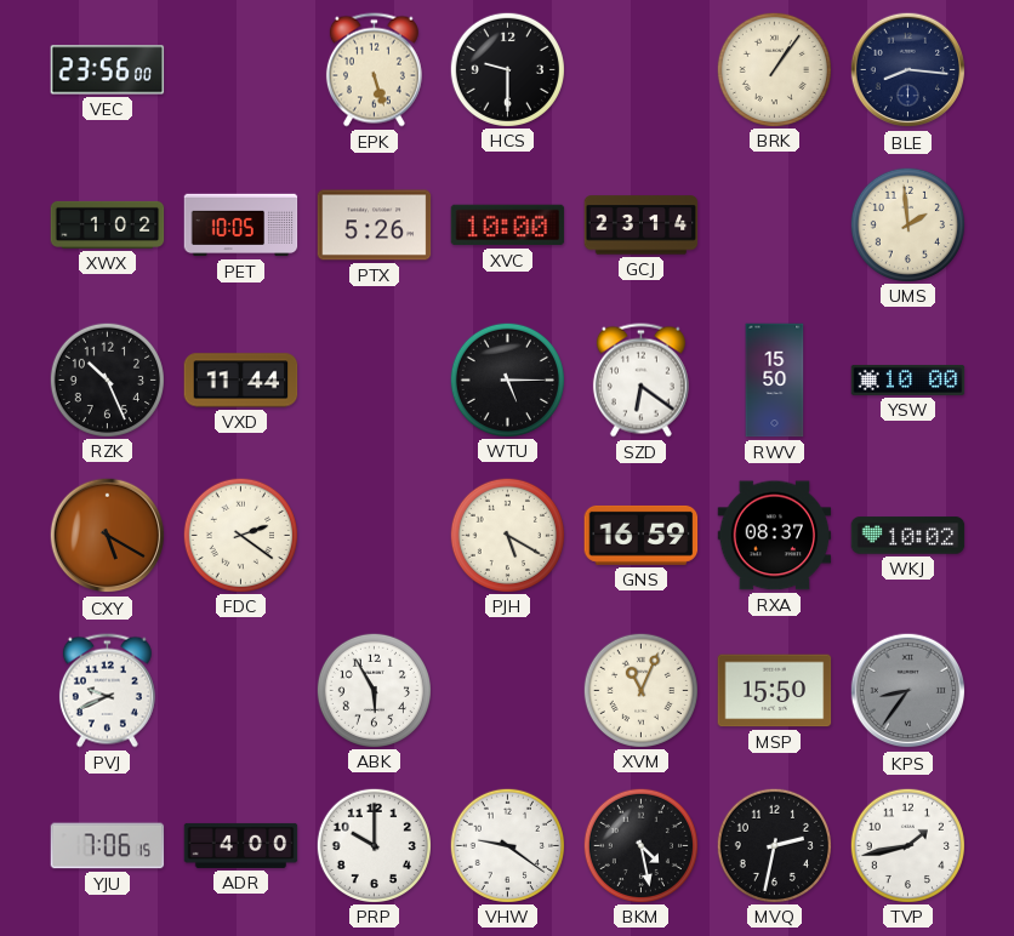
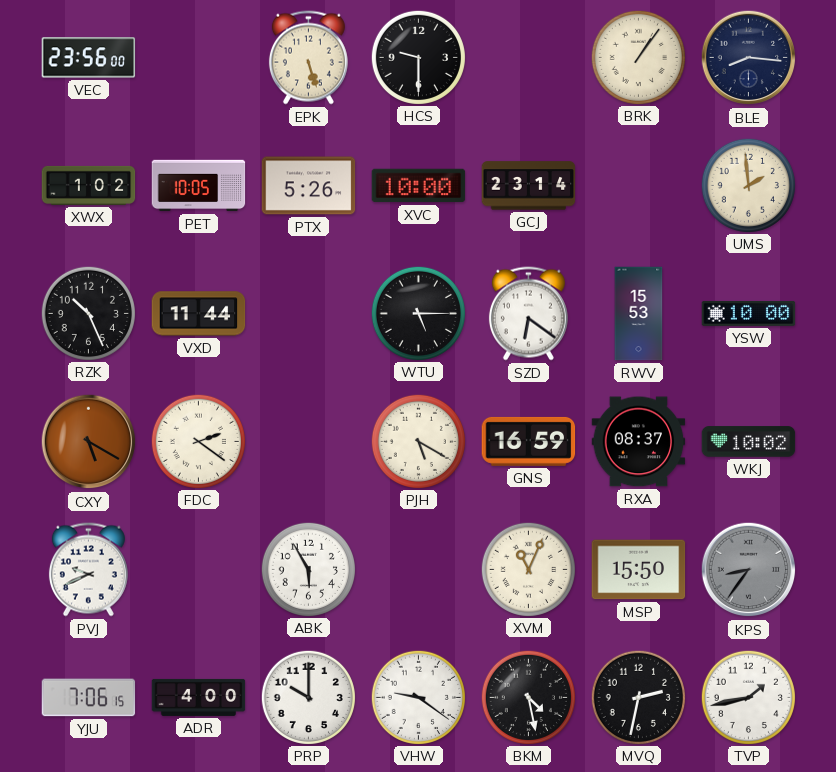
RWV: 15:50 -> 15:53 (639, 314)
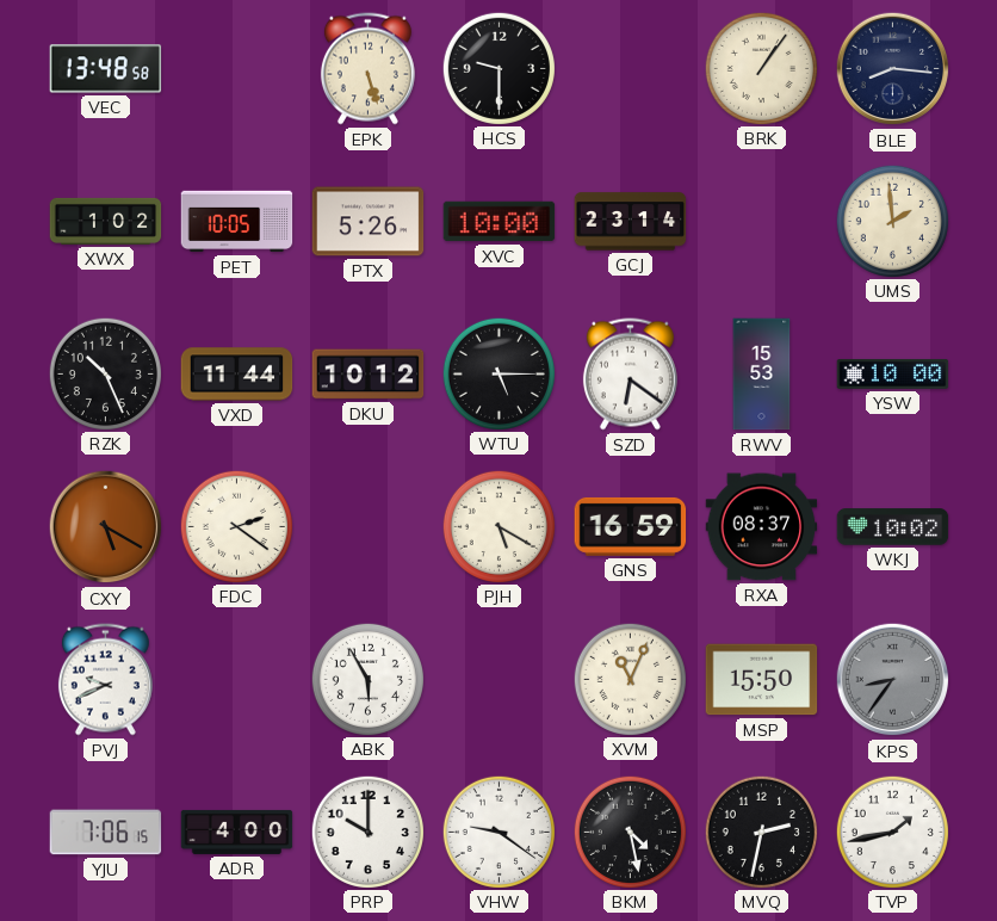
VEC: 23:56 -> 13:48 (106, 69)
DKU: none -> 10:12 (369, 375)
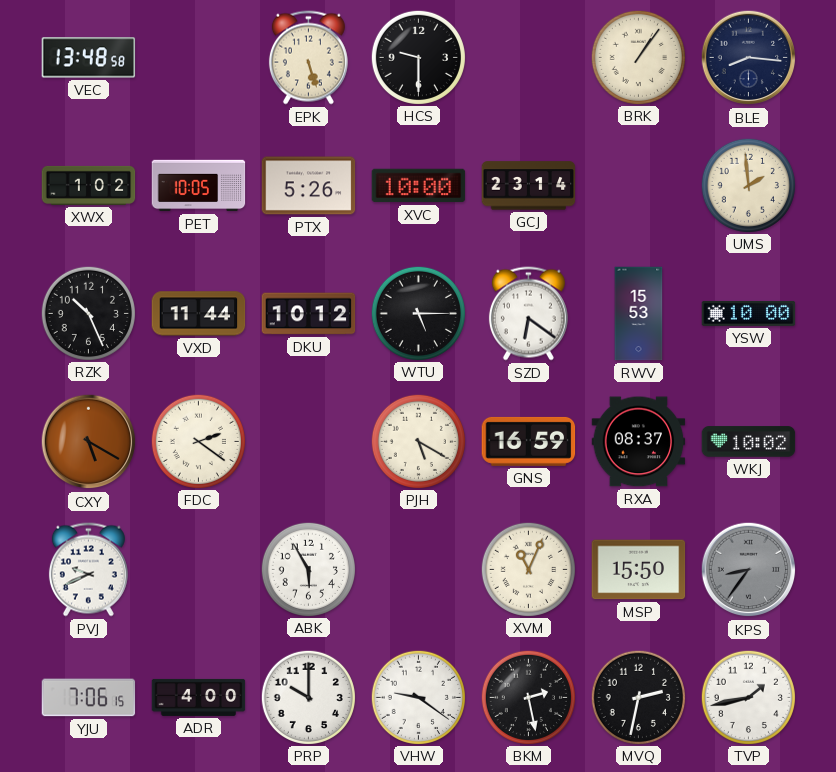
BKM: 4:28 -> 2:28 (528, 697)
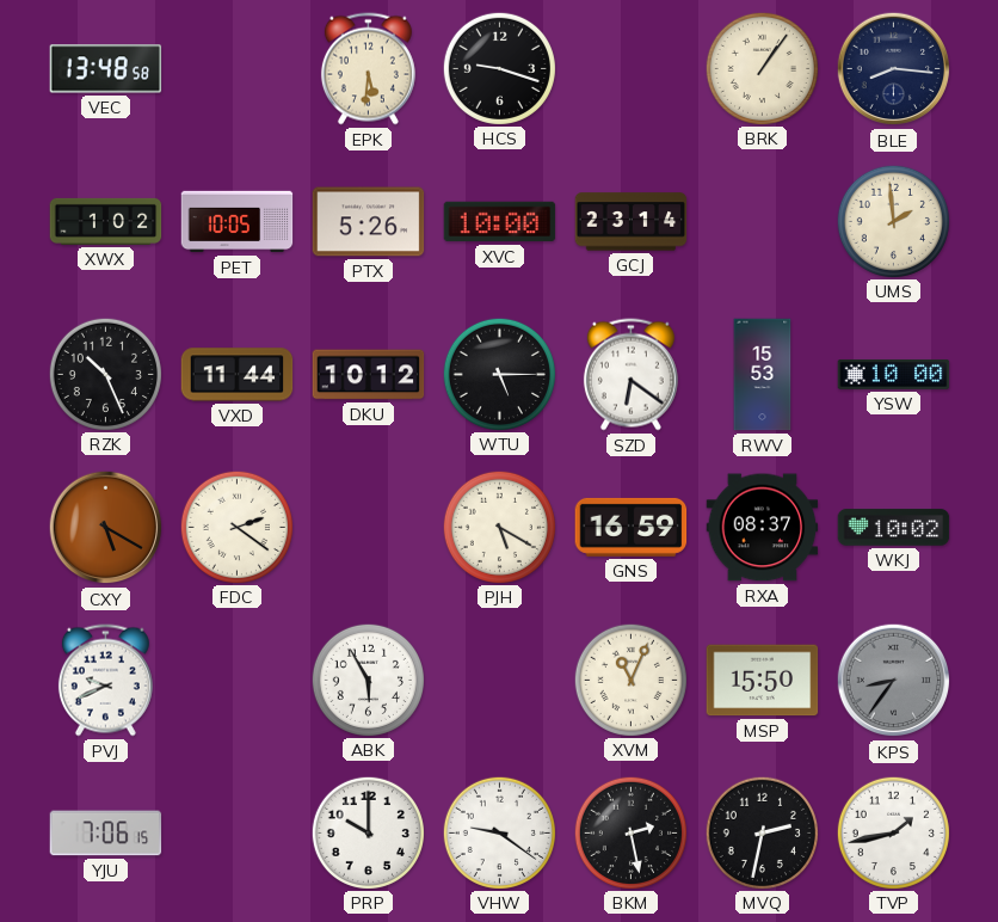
EPK: 5:27 -> 5:31 (368, 69)
HCS: 9:30 -> 9:18 (499, 68)
ADR: 4:00 -> none (199, 697)
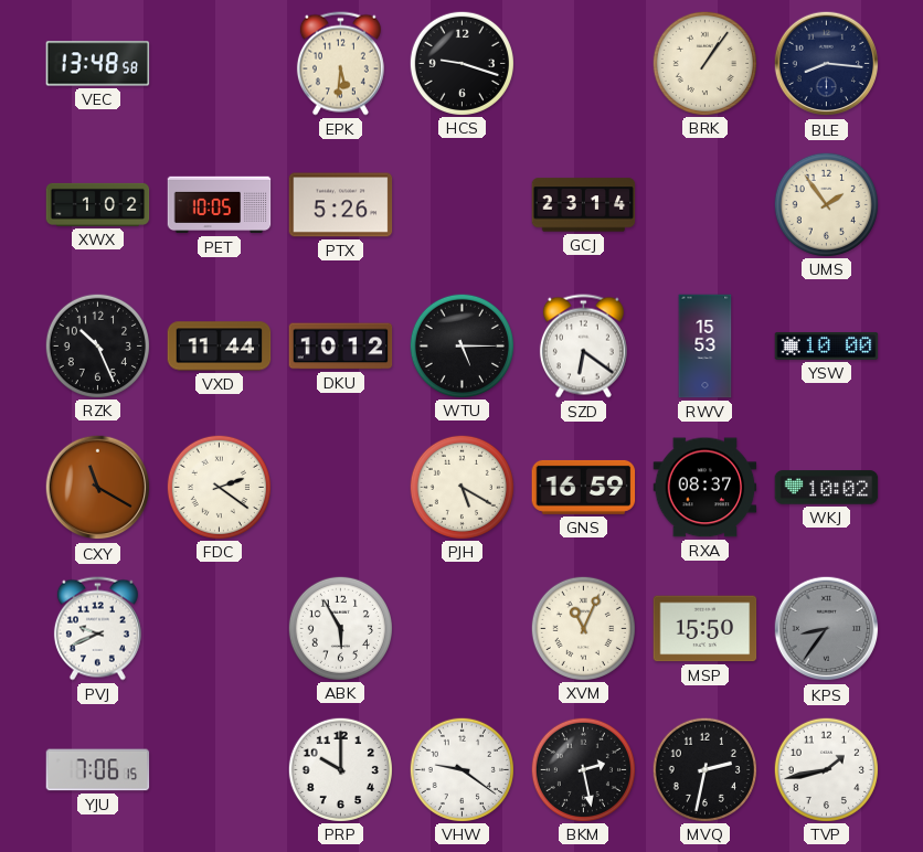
XVC: 10:00 -> none (500, 222)
UMS: 1:59 -> 1:54 (826, 204)
CXY: 5:20 -> 11:20 (98, 488)
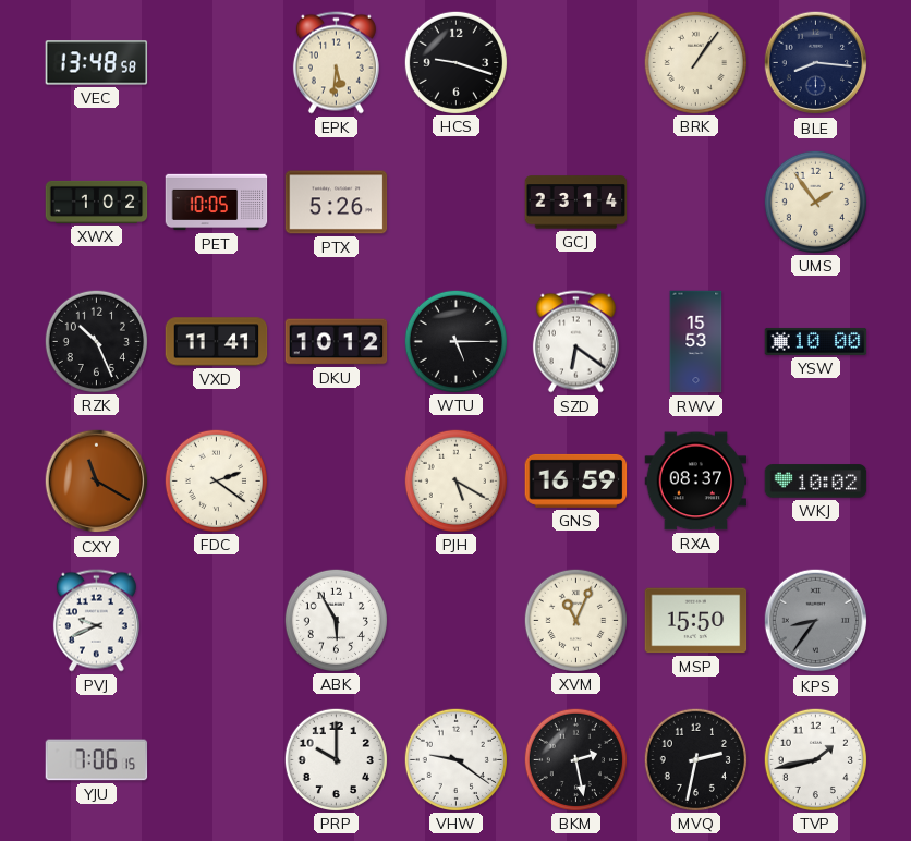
VXD: 11:44 -> 11:41 (217, 342)
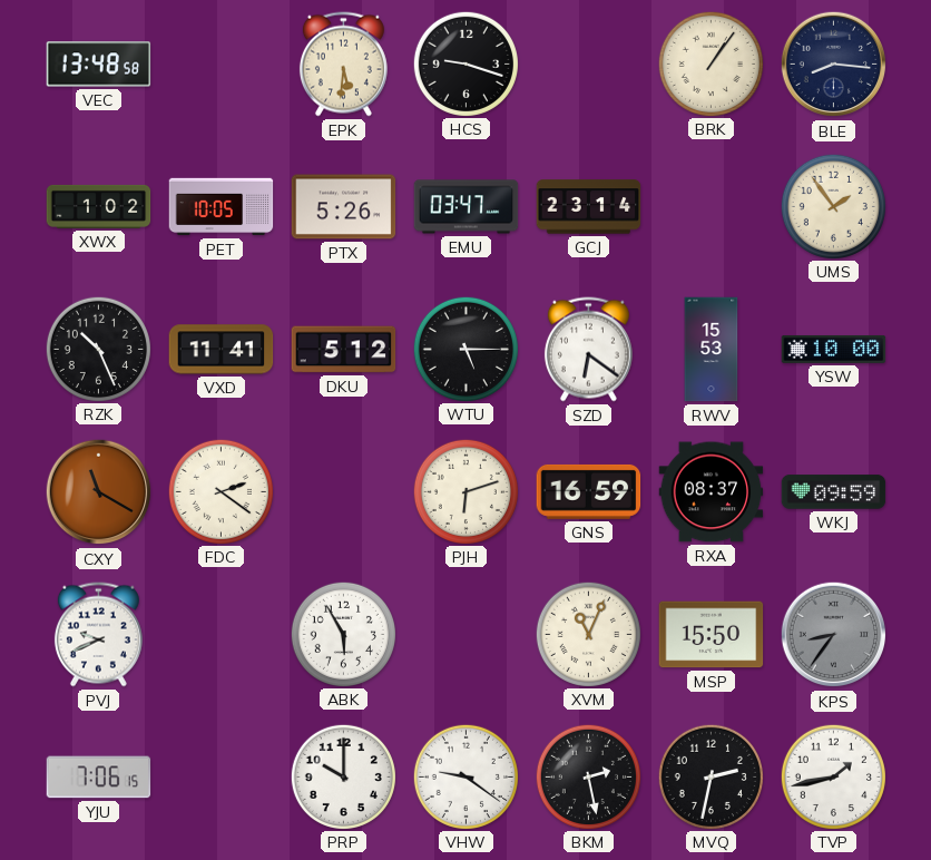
EMU: none -> 03:47 (467, 207)
DKU: 10:12 -> 5:12 (344, 350)
PJH: 5:20 -> 6:12 (465, 491)
WKJ: 10:02 -> 09:59 (834, 492)
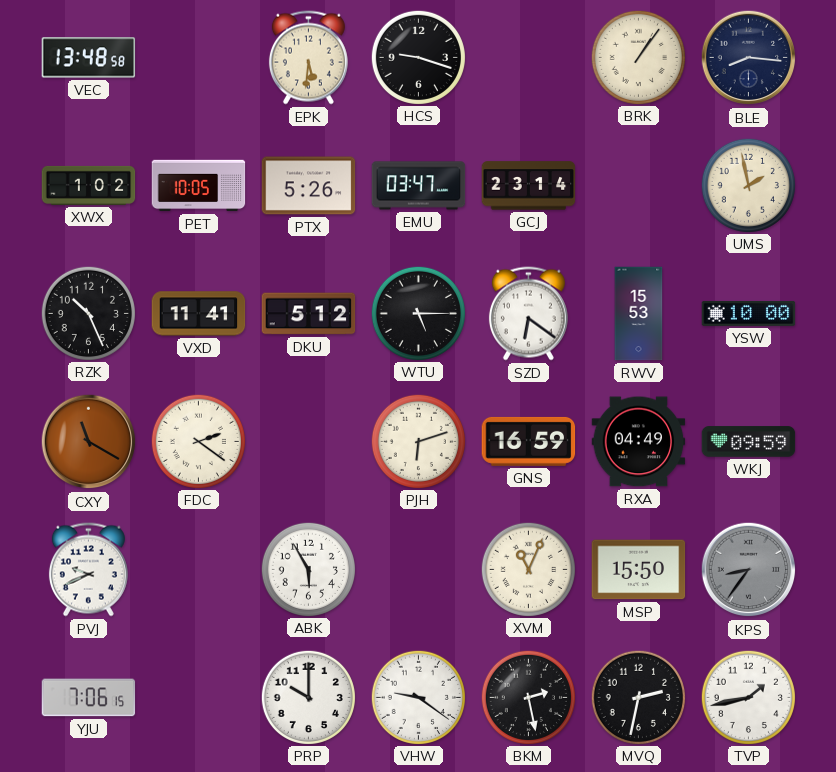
UMS: 1:54 -> 1:58 (748, 185)
RXA: 08:37 -> 04:49 (639, 442)
